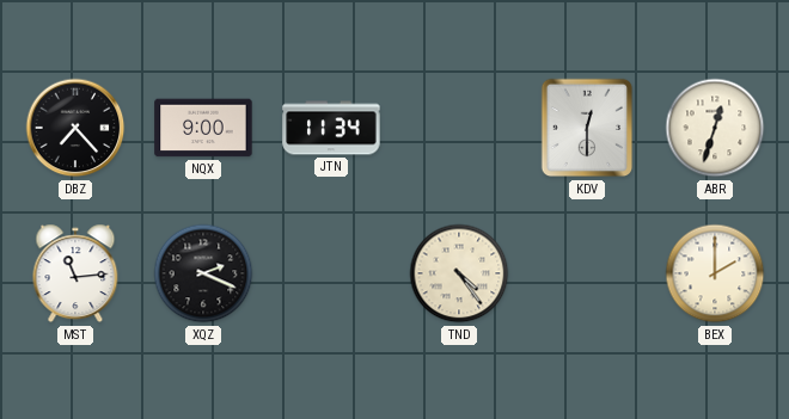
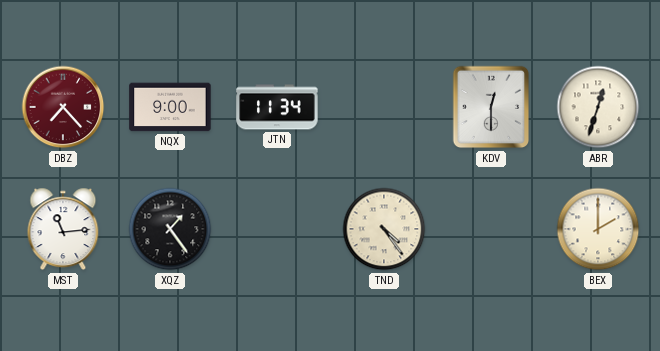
DBZ dial: black -> burgundy (63, 107)
XQZ: 2:19 -> 1:24 (170, 229)
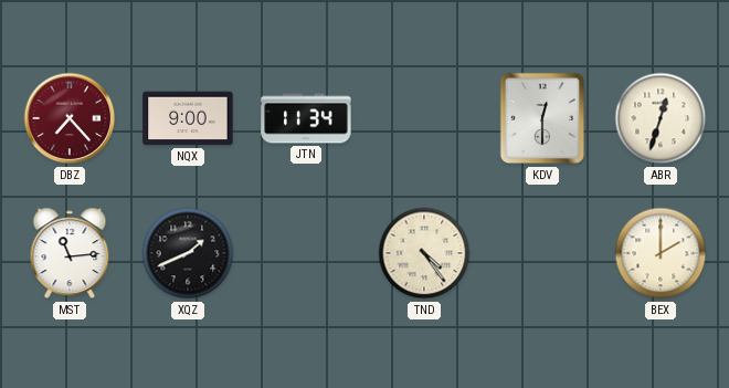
XQZ: 1:24 -> 1:41 (188, 253)
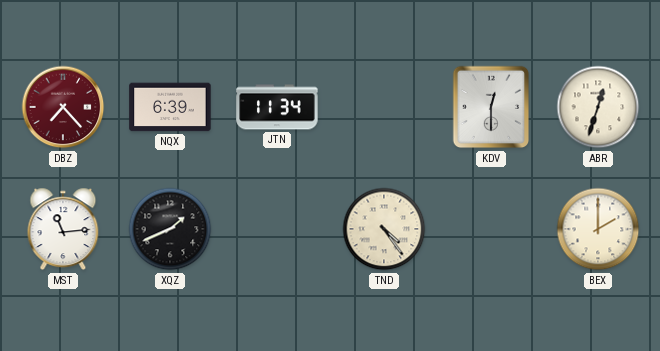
NQX: 9:00 -> 6:39 (170, 107)
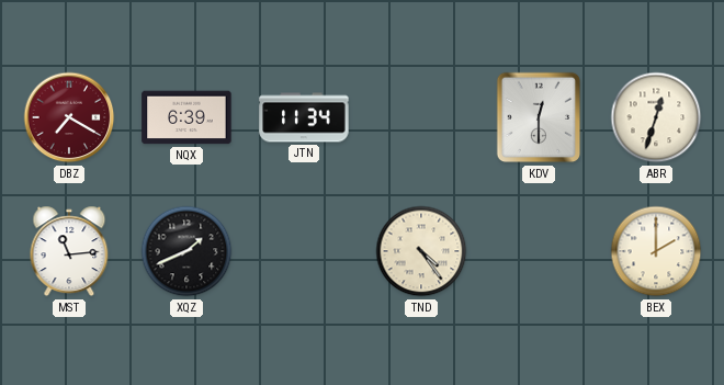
DBZ: 7:23 -> 7:20 (69, 117)
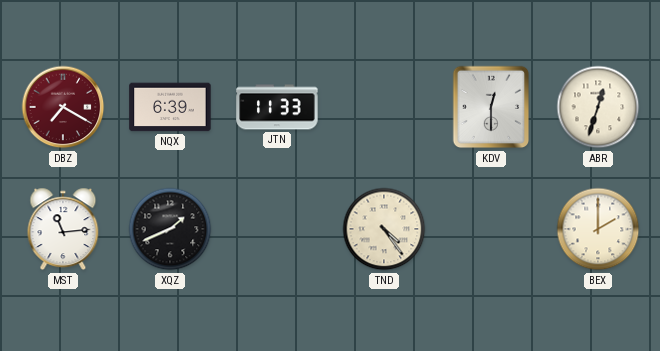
JTN: 11:34 -> 11:33 (277, 107)
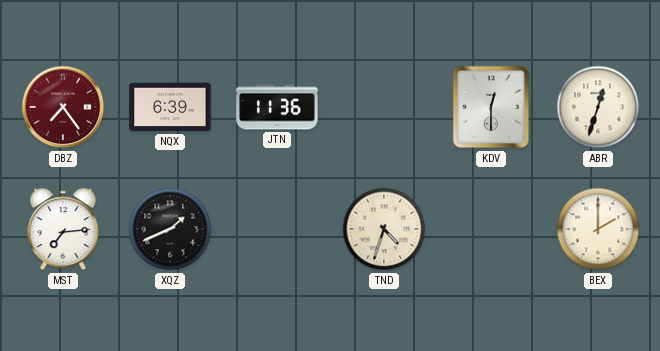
DBZ: 7:20 -> 7:24 (63, 107)
JTN: 11:33 -> 11:36 (277, 107)
MST: 11:14 -> 7:14 (63, 229)
TND: 4:24 -> 4:33 (384, 229)
